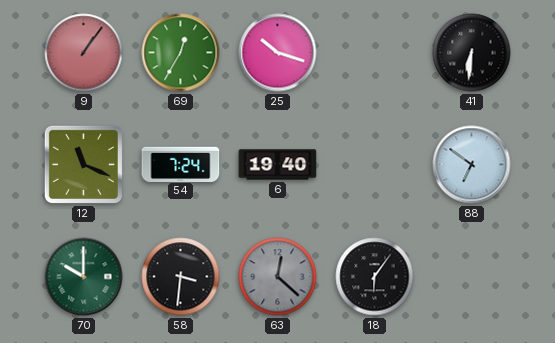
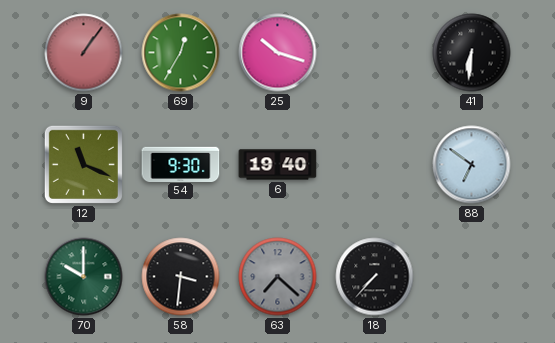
54: 7:24 -> 9:30 (181, 164)
63: 12:22 -> 7:22 (278, 277)
18: 6:06 -> 7:37 (375, 277)
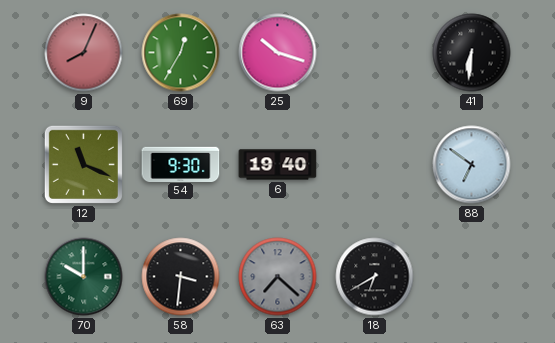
9: 1:06 -> 8:04 (84, 53)
18: 7:37 -> 6:40 (375, 277)
